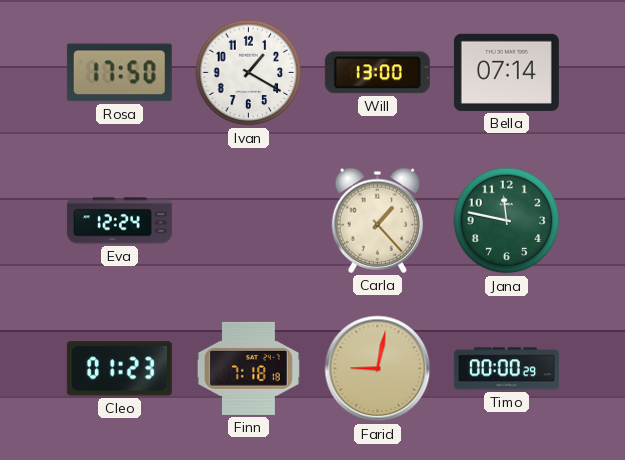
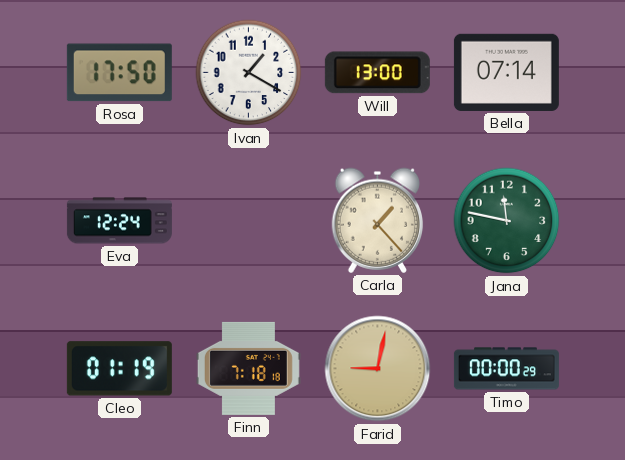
Cleo: 01:23 -> 01:19 (119, 369)
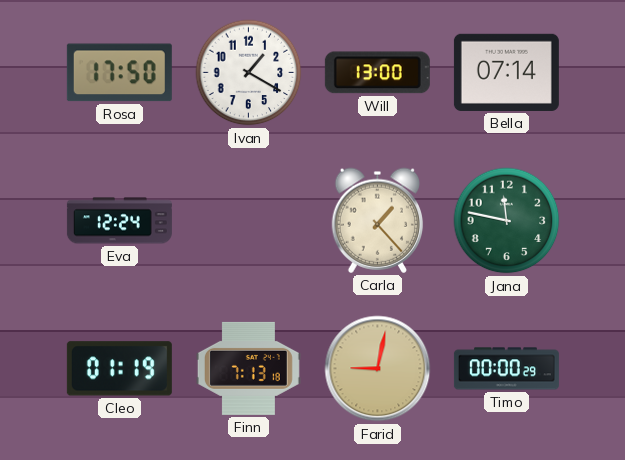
Finn: 7:18 -> 7:13 (248, 368)
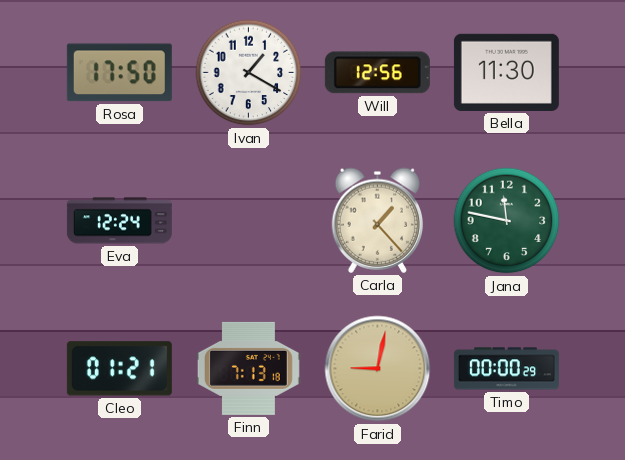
Will: 13:00 -> 12:56 (377, 73)
Bella: 07:14 -> 11:30 (506, 72)
Cleo: 01:19 -> 01:21 (119, 369)
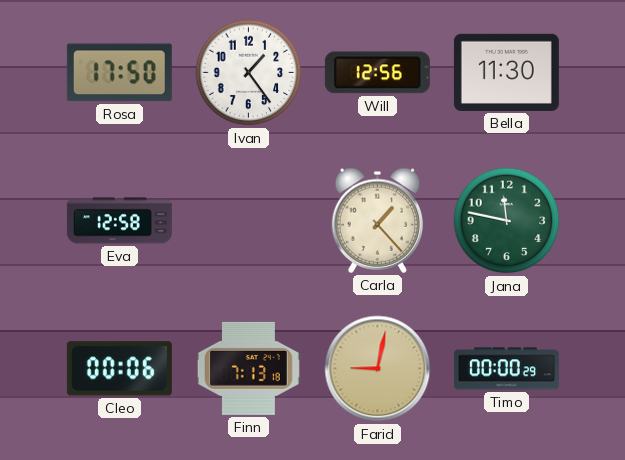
Ivan: 1:20 -> 1:24 (249, 73)
Eva: 12:24 -> 12:58 (119, 221)
Cleo: 01:21 -> 00:06 (119, 369)
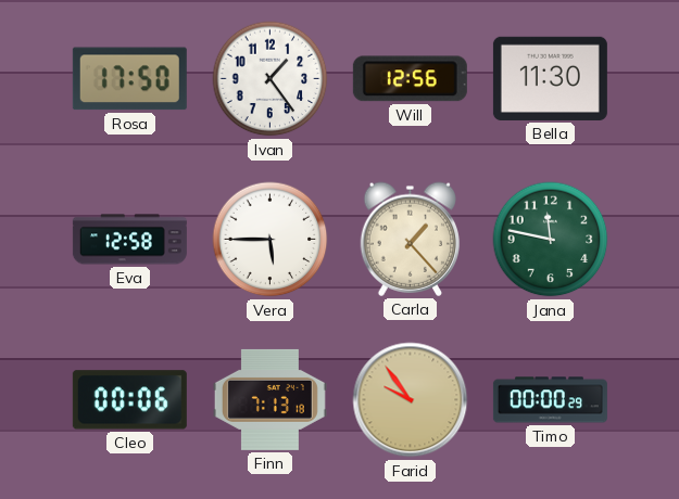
Vera: none -> 5:45 (271, 240)
Farid: 9:02 -> 9:54 (411, 400)
